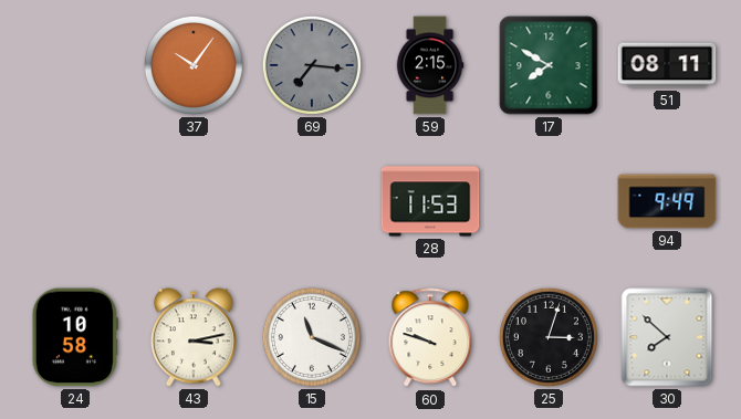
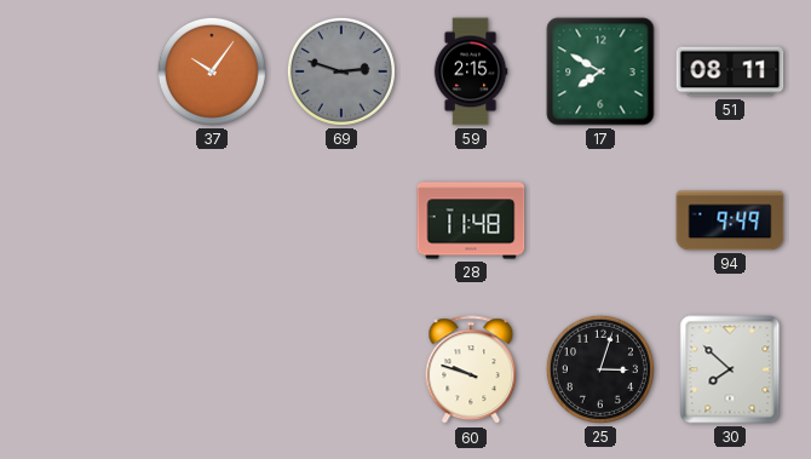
69: 7:16 -> 2:48 (341, 71)
28: 11:53 -> 11:48 (471, 220)
24: 10:58 -> none (75, 337)
43: 3:13 -> none (194, 337)
15: 11:19 -> none (312, 337)
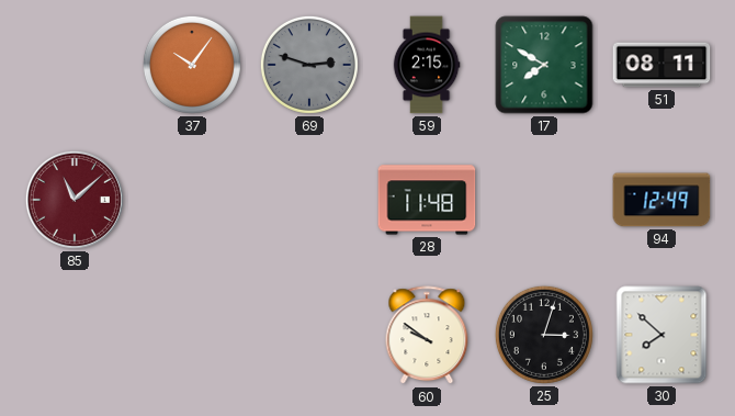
85: none -> 11:08 (75, 200)
94: 9:49 -> 12:49 (661, 200)
60: 9:48 -> 9:51 (427, 336)
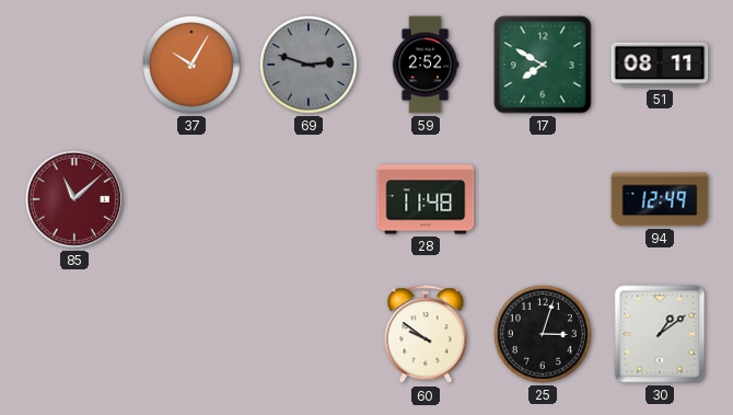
37: 10:06 -> 10:05 (191, 65)
59: 2:15 -> 2:52 (426, 65)
30: 7:52 -> 1:09 (660, 334)
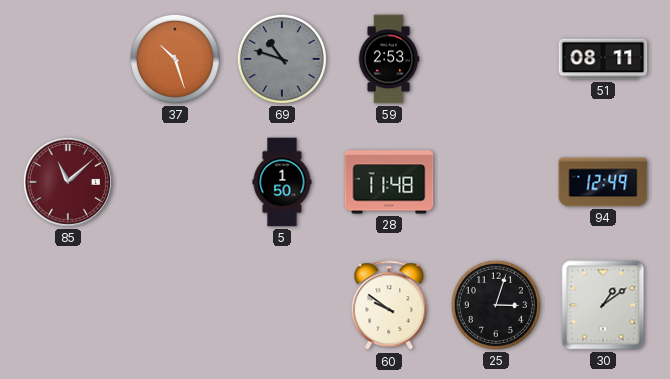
37: 10:05 -> 10:27 (175, 59)
69: 2:48 -> 10:48 (282, 59)
59: 2:52 -> 2:53 (389, 59)
17: 7:50 -> none (543, 65)
5: none -> 1:50 (282, 182)
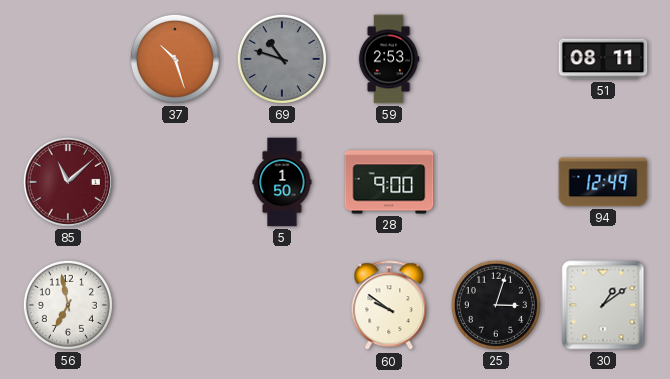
28: 11:48 -> 9:00 (389, 182)
56: none -> 6:58 (68, 305)
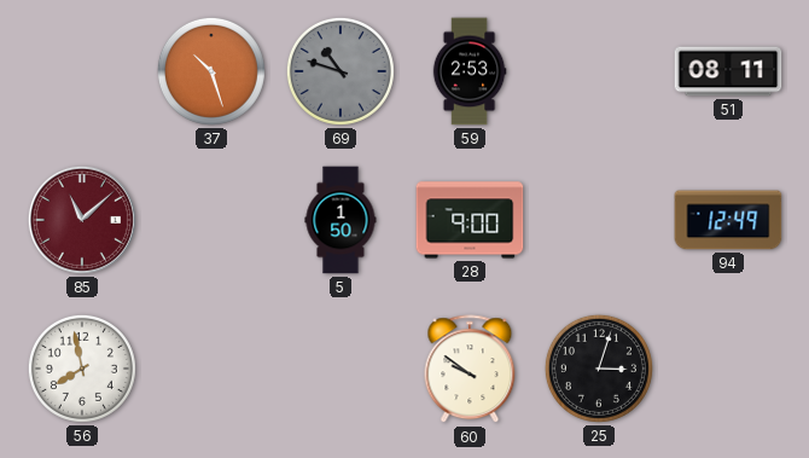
56: 6:58 -> 7:58 (82, 369)
30: 1:09 -> none (603, 305)
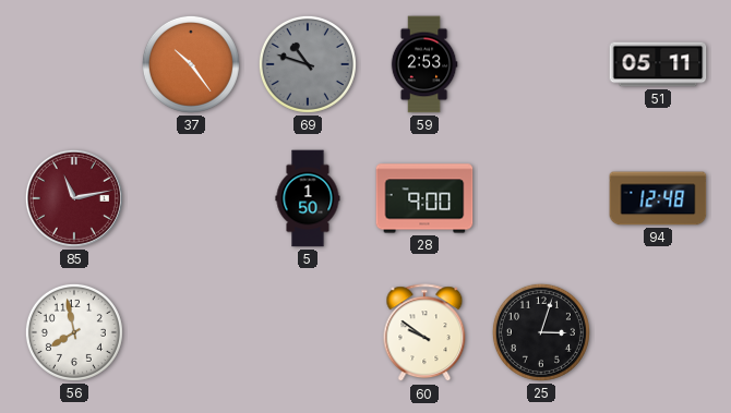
37: 10:27 -> 10:24 (191, 64)
51: 08:11 -> 05:11 (658, 64)
85: 11:08 -> 11:13 (74, 198)
94: 12:49 -> 12:48 (658, 198)
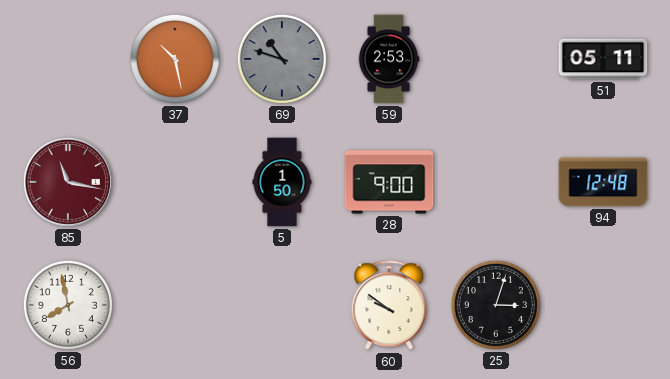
37: 10:24 -> 10:28 (175, 59)
85: 11:13 -> 11:17 (68, 182)
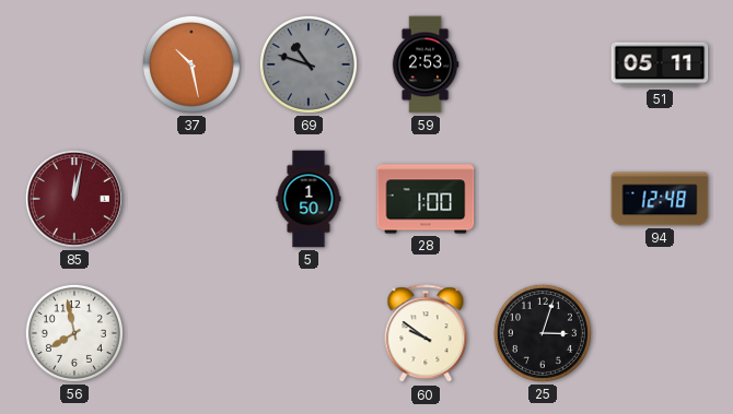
85: 11:17 -> 12:02 (74, 199)
28: 9:00 -> 1:00 (426, 199)
